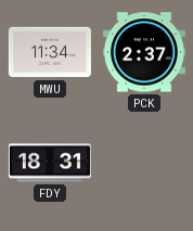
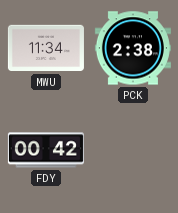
PCK: 2:37 -> 2:38 (133, 48)
FDY: 18:31 -> 00:42 (46, 150)
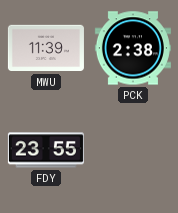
MWU: 11:34 -> 11:39 (46, 48)
FDY: 00:42 -> 23:55 (46, 150)
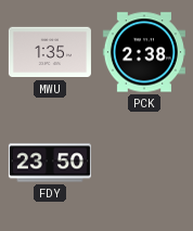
MWU: 11:39 -> 1:35 (50, 52)
FDY: 23:55 -> 23:50 (50, 163)
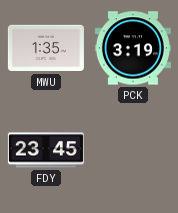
PCK: 2:38 -> 3:19 (133, 48)
FDY: 23:50 -> 23:45 (46, 150)
